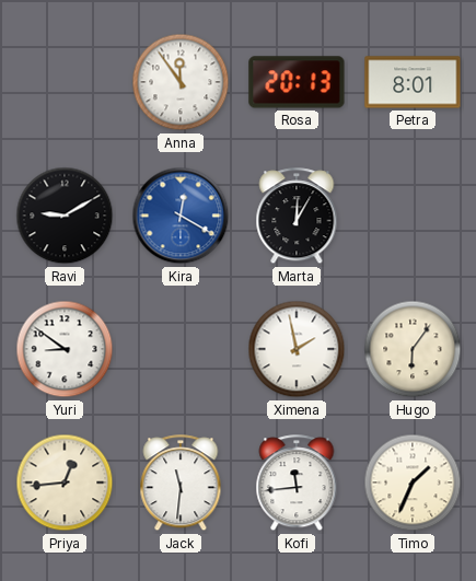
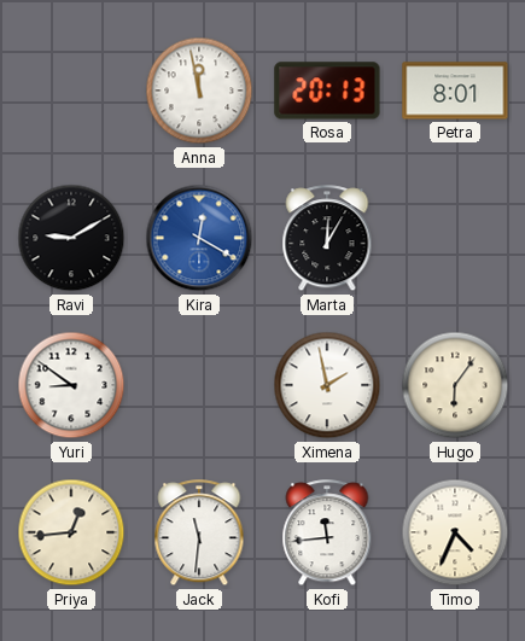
Anna: 11:54 -> 11:58 (199, 91)
Timo: 1:34 -> 4:34 (455, 532)
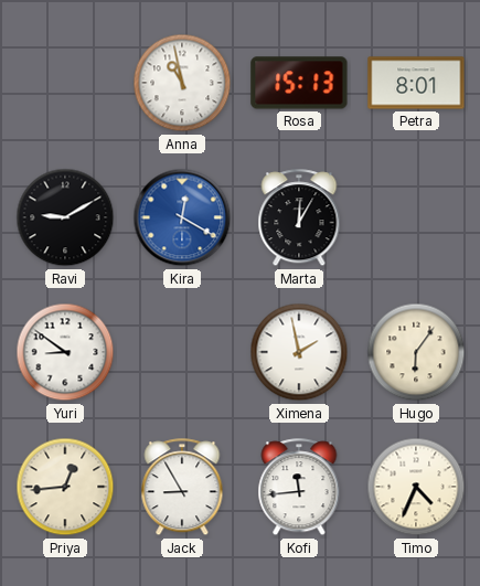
Anna: 11:58 -> 10:58 (182, 83)
Rosa: 20:13 -> 15:13 (299, 83)
Jack: 11:31 -> 8:55 (182, 488)
